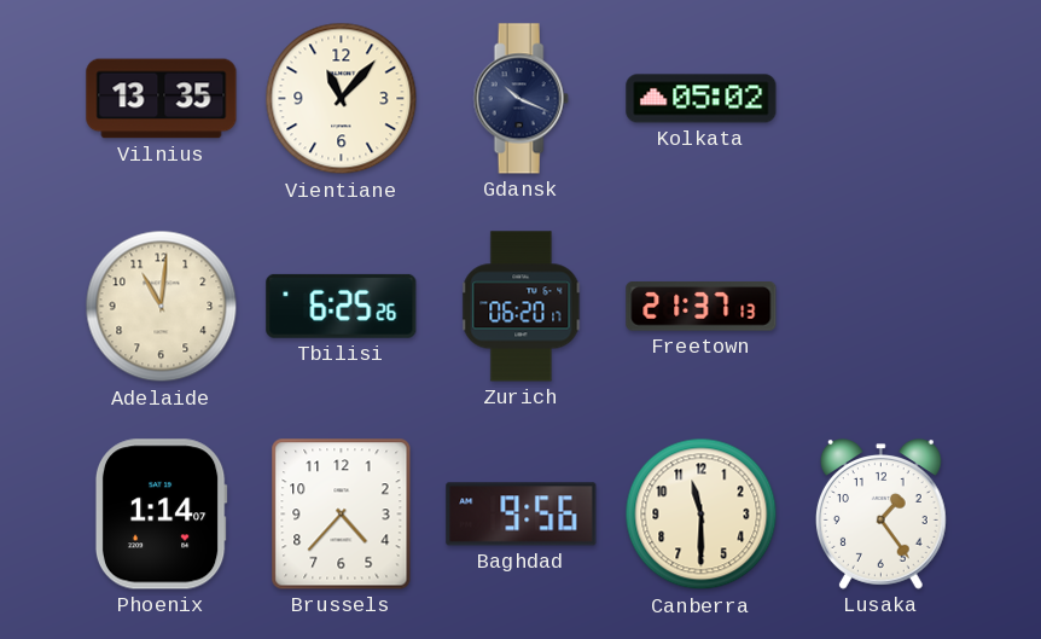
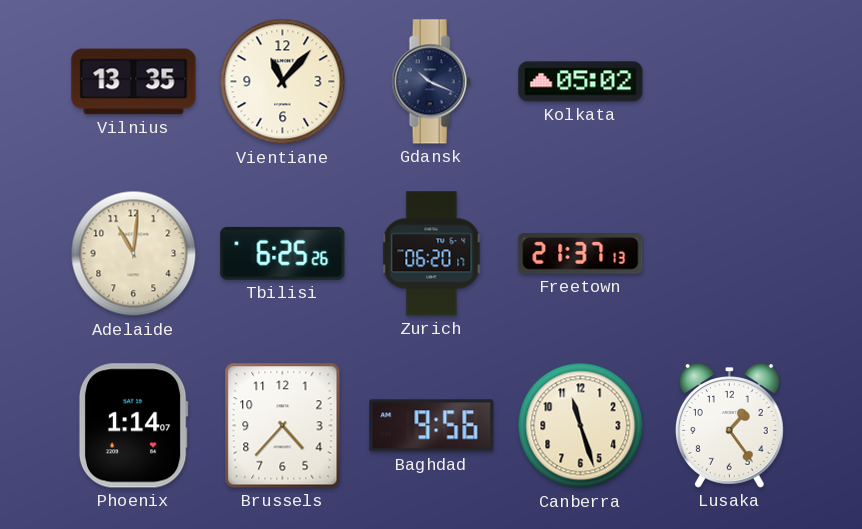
Canberra: 11:30 -> 11:27 (581, 426)
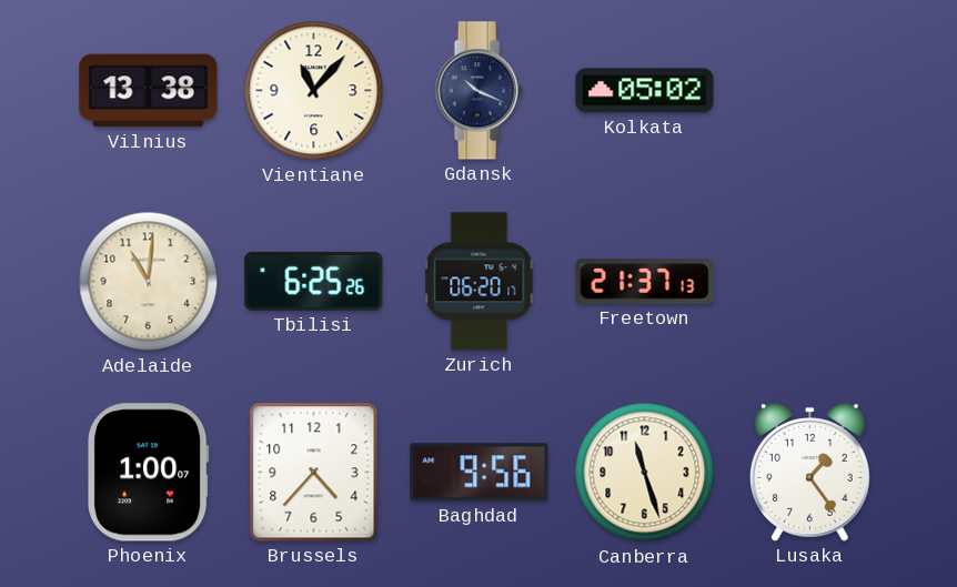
Vilnius: 13:35 -> 13:38 (149, 91)
Phoenix: 1:14 -> 1:00 (148, 473)
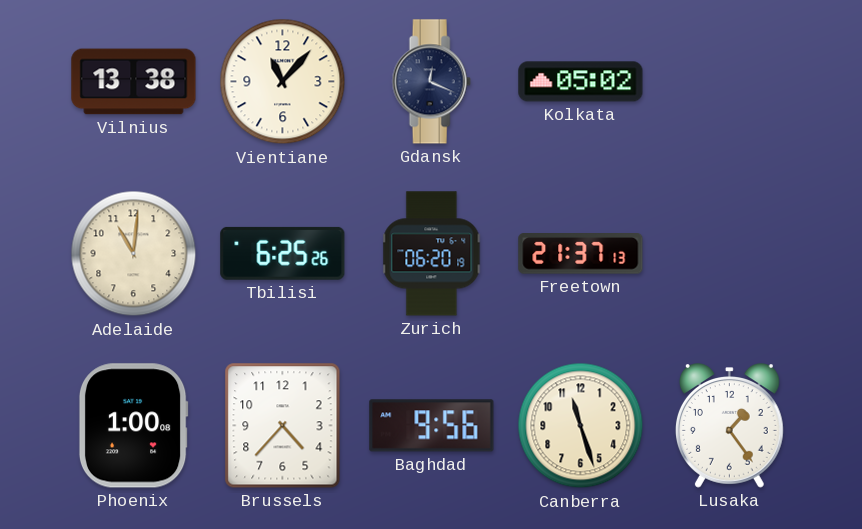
Gdansk: 10:19 -> 12:19 (431, 82)
Zurich: 06:20:17 -> 06:20:19 (432, 254)
Phoenix: 1:00:07 -> 1:00:08 (133, 426)
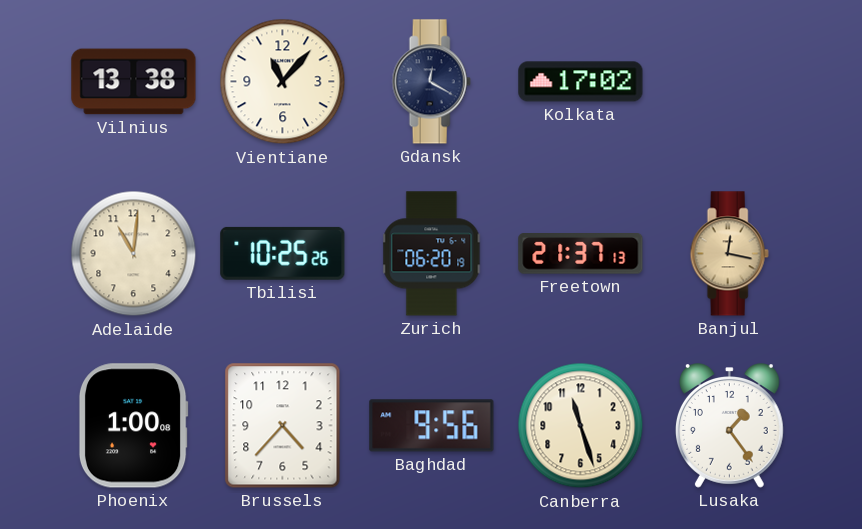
Gdansk: 12:19 -> 12:20 (431, 82)
Kolkata: 05:02 -> 17:02 (581, 82)
Tbilisi: 6:25 -> 10:25 (283, 253)
Banjul: none -> 12:17 (729, 254)
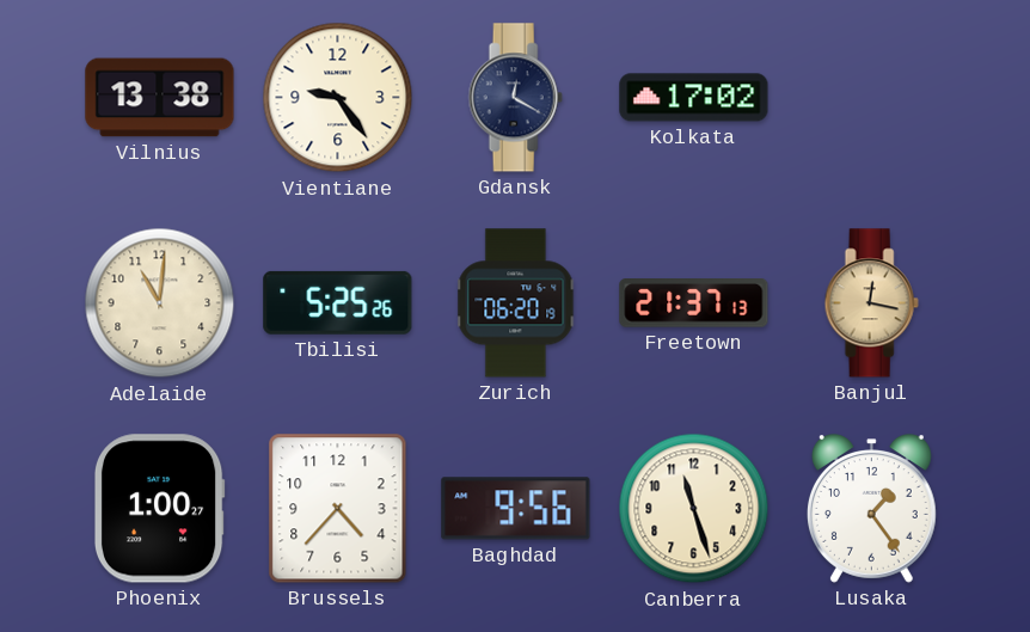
Vientiane: 11:07 -> 9:24 (338, 98)
Tbilisi: 10:25 -> 5:25 (338, 302)
Phoenix: 1:00:08 -> 1:00:27 (159, 509)
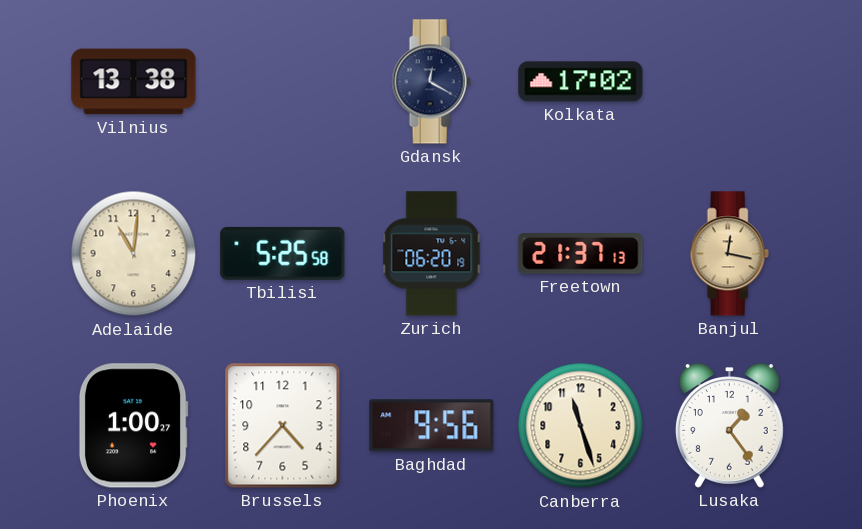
Vientiane: 9:24 -> none (338, 98)
Tbilisi: 5:25:26 -> 5:25:58 (283, 253)
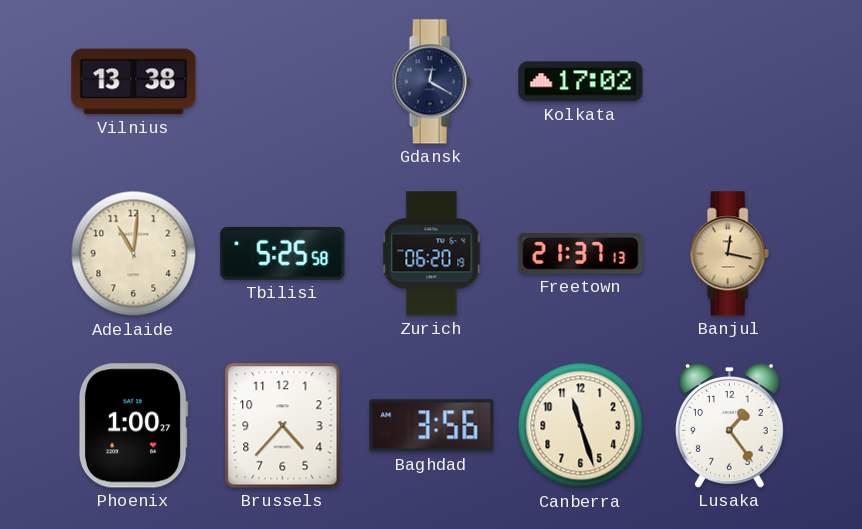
Baghdad: 9:56 -> 3:56 (432, 426)
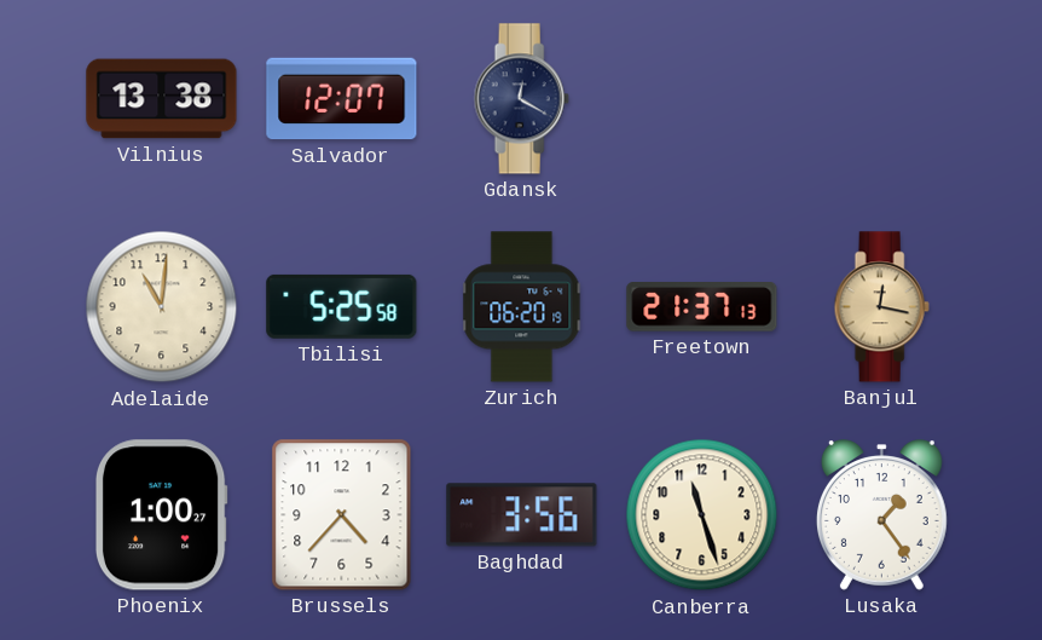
Salvador: none -> 12:07 (342, 99)
Kolkata: 17:02 -> none (581, 82)
